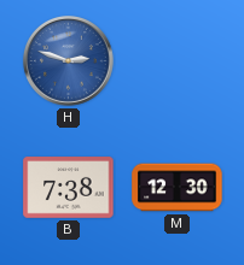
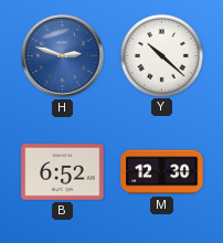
Y: none -> 10:22 (161, 55)
B: 7:38 -> 6:52 (63, 172)
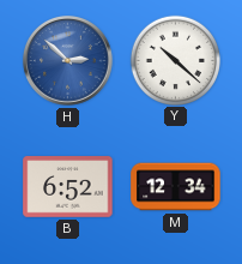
H: 2:48 -> 2:52 (68, 61)
M: 12:30 -> 12:34 (176, 187)
